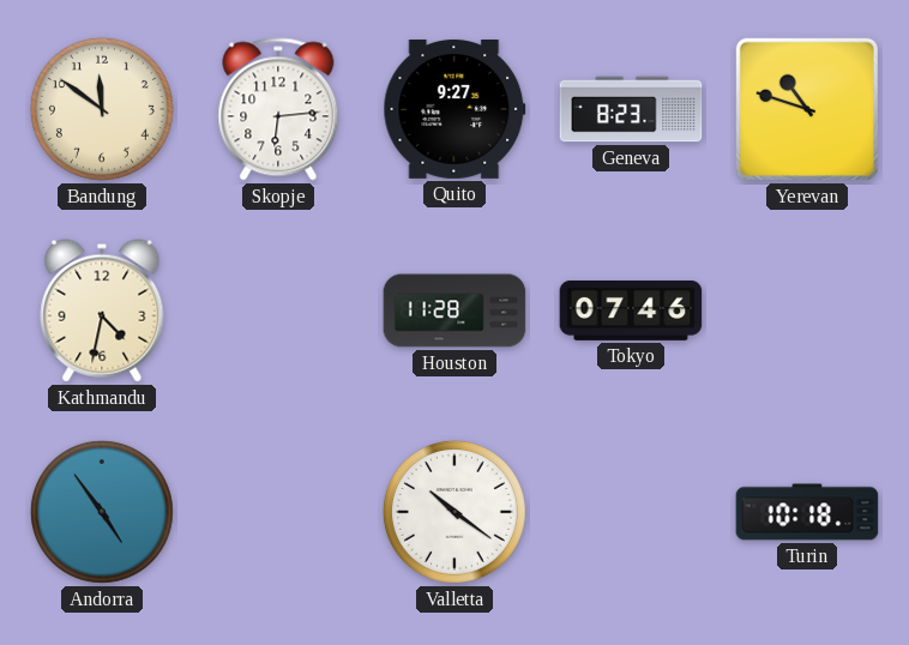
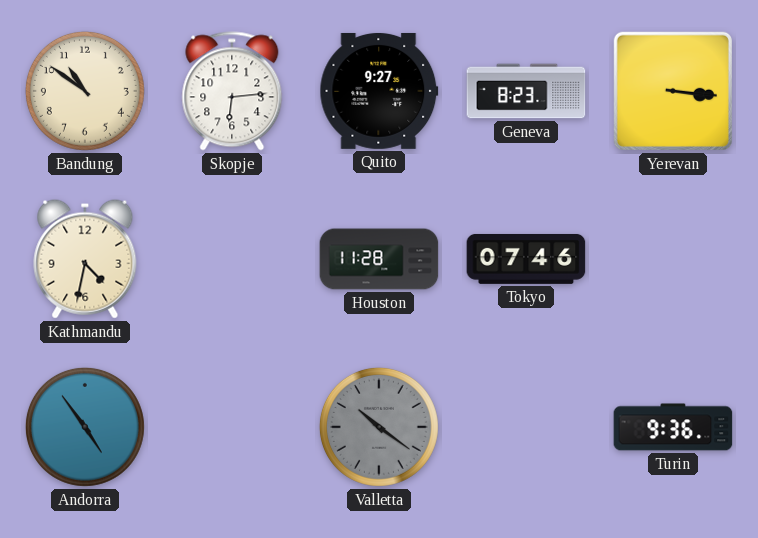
Bandung: 11:51 -> 10:51 (85, 91)
Yerevan: 10:48 -> 3:16 (673, 91)
Valletta dial: white -> grey (379, 427)
Turin: 10:18 -> 9:36 (673, 427)
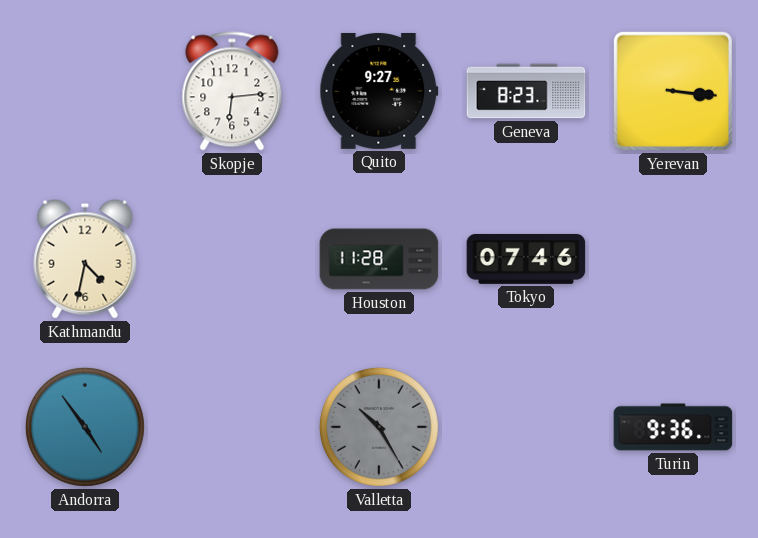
Bandung: 10:51 -> none (85, 91)
Valletta: 10:21 -> 10:25 (379, 427)
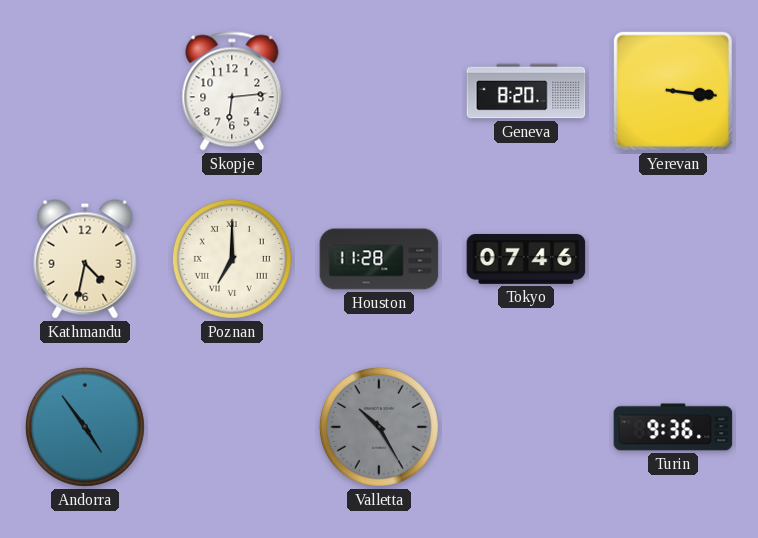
Quito: 9:27 -> none (379, 91)
Geneva: 8:23 -> 8:20 (526, 91)
Poznan: none -> 7:00 (232, 259)
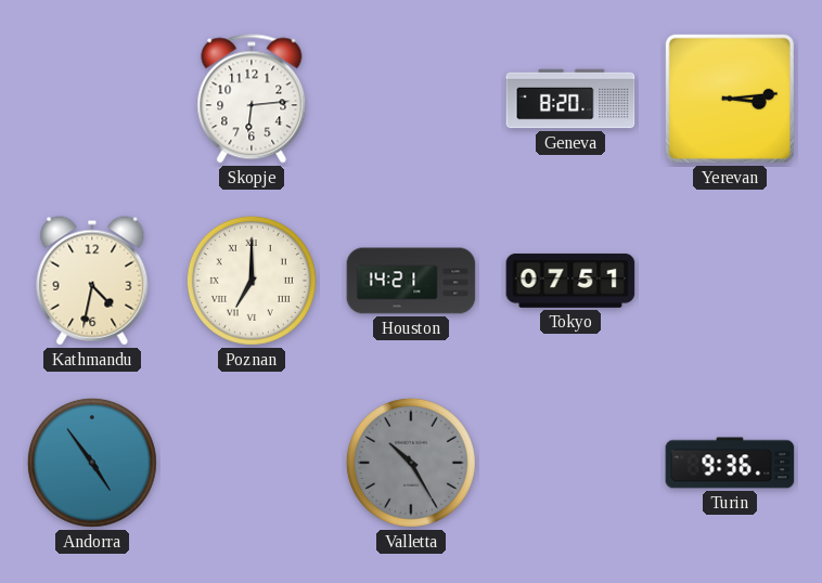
Yerevan: 3:16 -> 3:14 (730, 99)
Houston: 11:28 -> 14:21 (411, 281)
Tokyo: 07:46 -> 07:51 (570, 281)
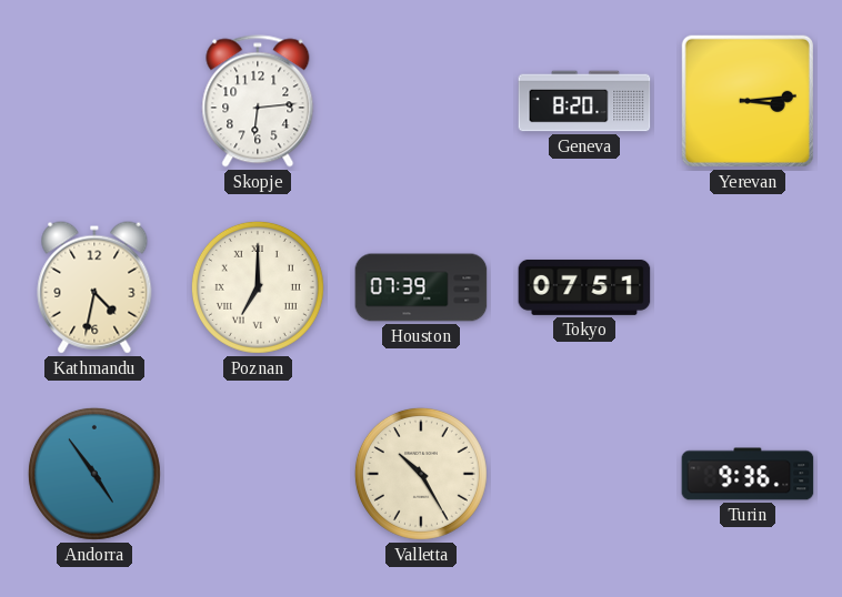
Houston: 14:21 -> 07:39 (421, 287)
Valletta dial: grey -> cream (421, 474)
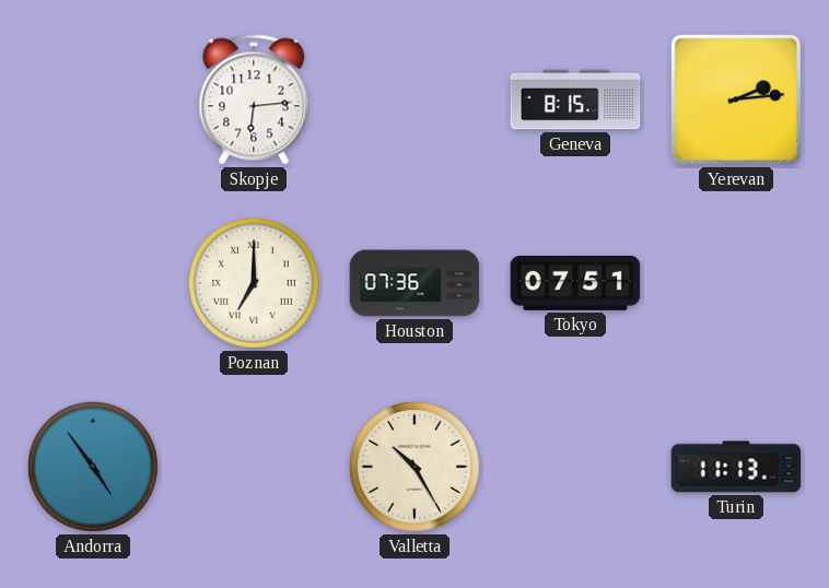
Geneva: 8:20 -> 8:15 (575, 99)
Yerevan: 3:14 -> 2:14 (736, 99)
Kathmandu: 4:32 -> none (94, 287)
Houston: 07:39 -> 07:36 (414, 283)
Turin: 9:36 -> 11:13 (736, 467)
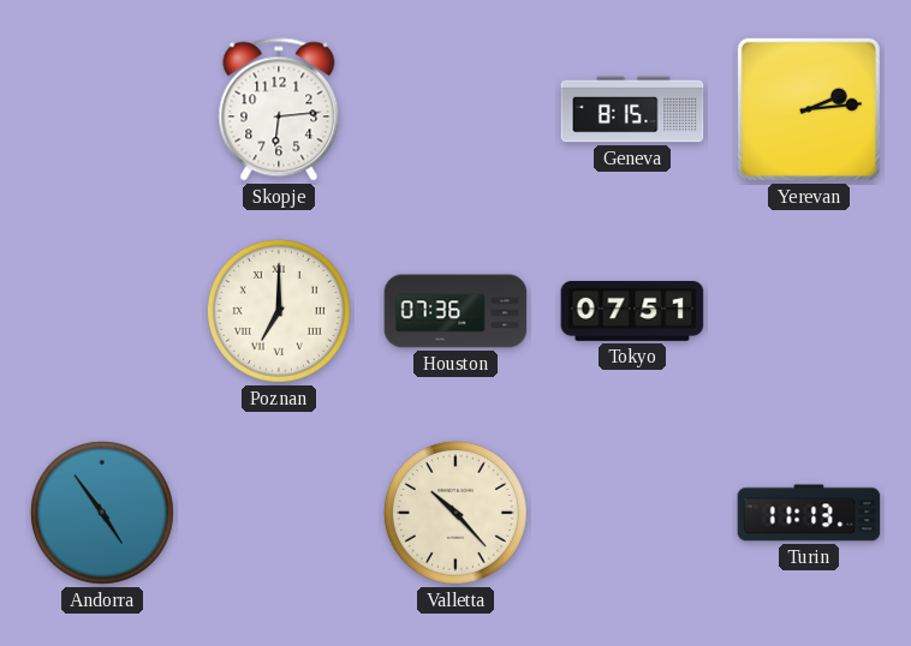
Valletta: 10:25 -> 10:23 (455, 513)
